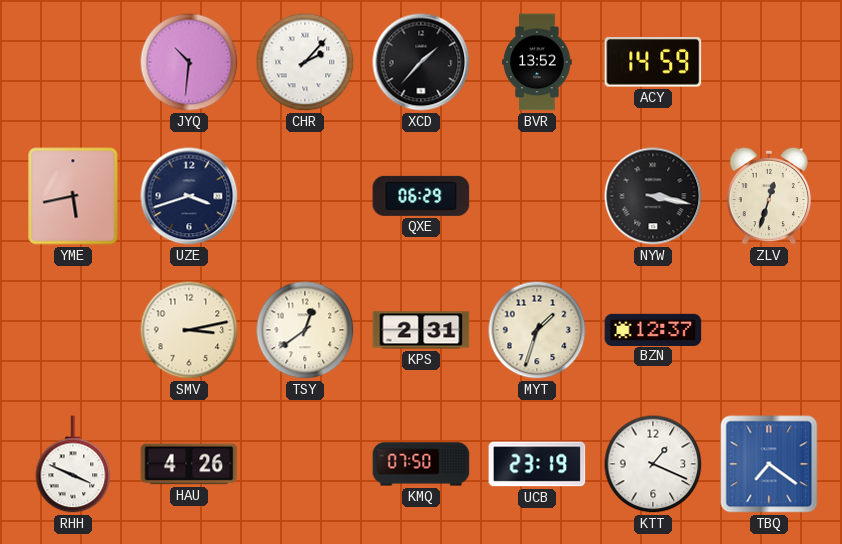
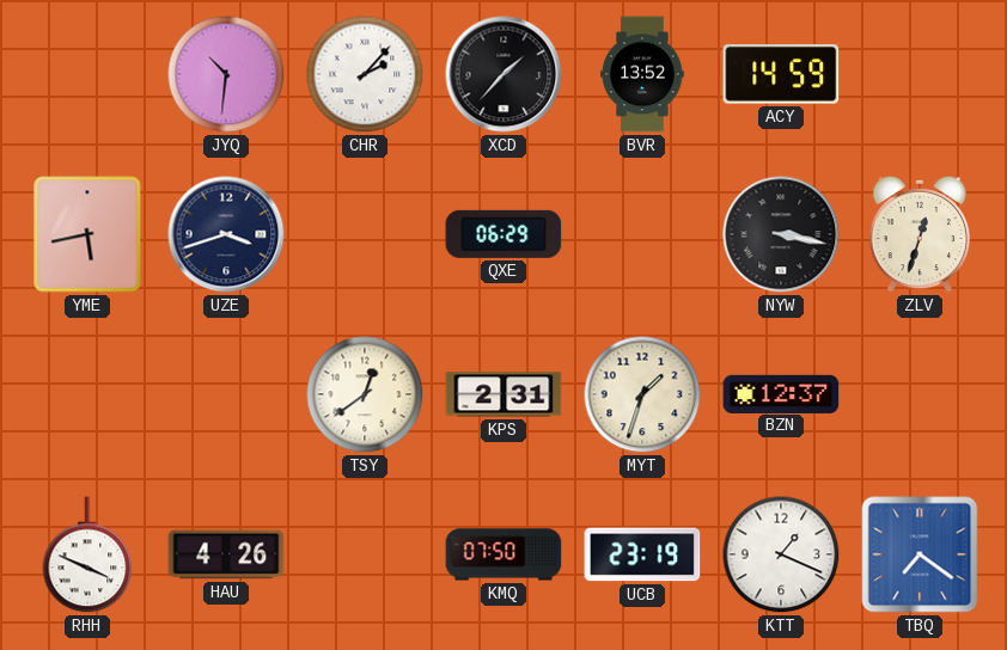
SMV: 3:13 -> none (189, 330)
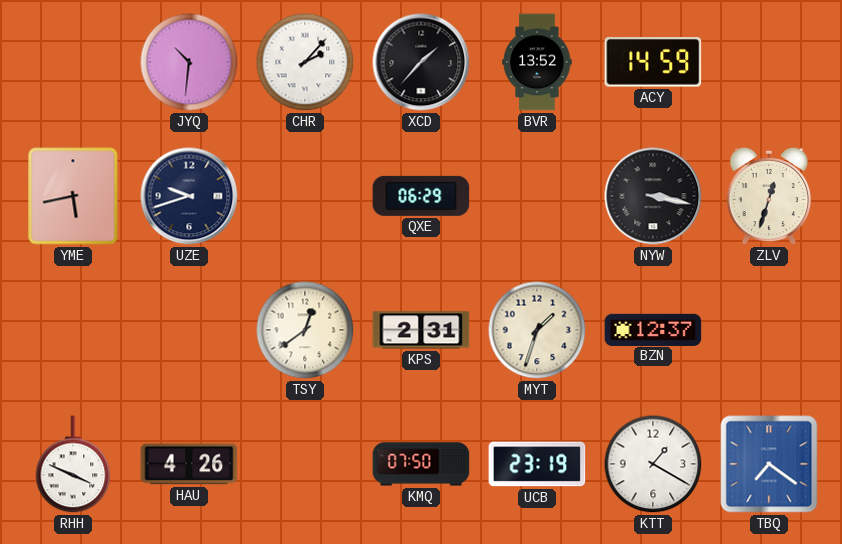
UZE: 3:42 -> 9:42 (189, 196)
KTT: 1:19 -> 1:20 (653, 464)
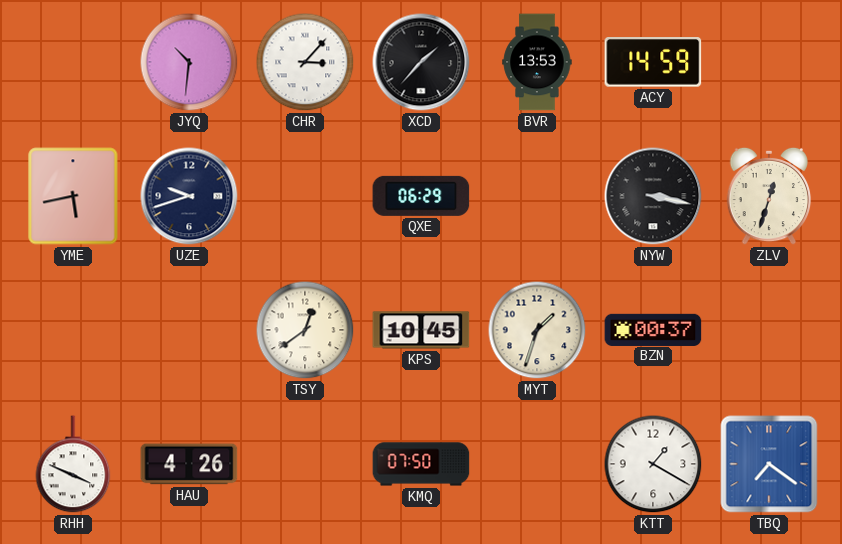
CHR: 2:07 -> 3:07 (305, 62)
BVR: 13:52 -> 13:53 (537, 62)
KPS: 2:31 -> 10:45 (421, 330)
BZN: 12:37 -> 00:37 (653, 329)
UCB: 23:19 -> none (537, 464)
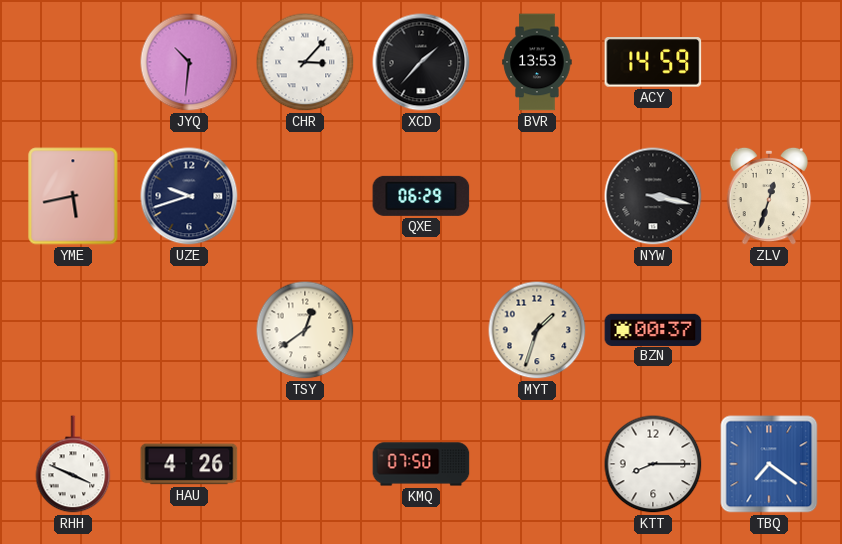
KPS: 10:45 -> none (421, 330)
KTT: 1:20 -> 8:15 (653, 464)
